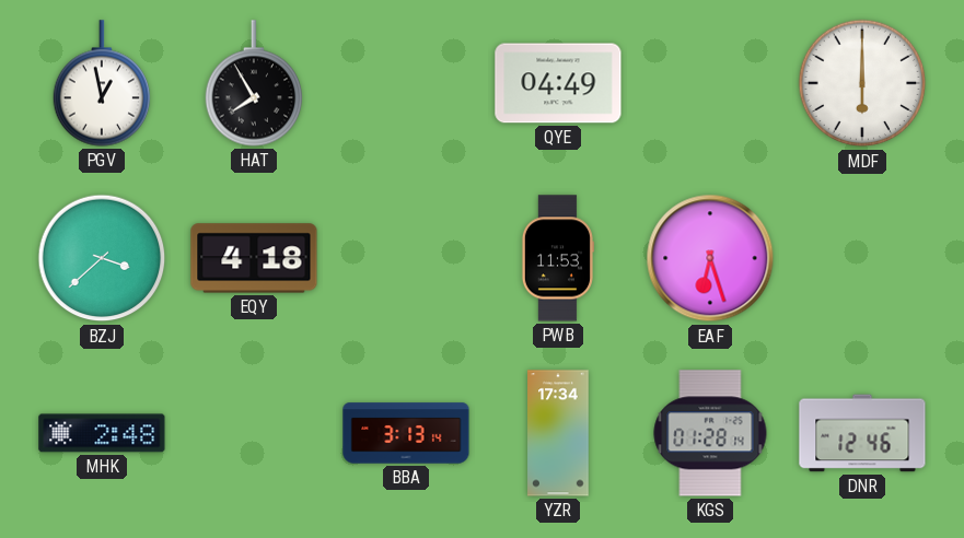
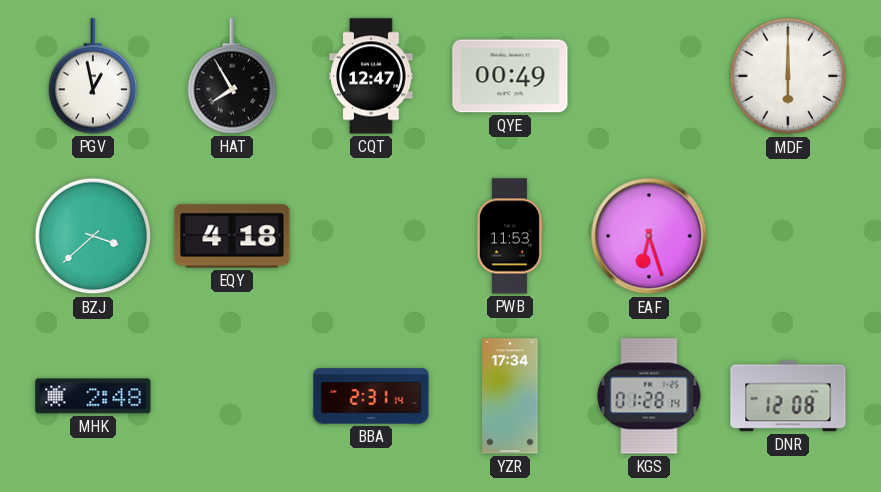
CQT: none -> 12:47 (371, 76)
QYE: 04:49 -> 00:49 (510, 76)
BBA: 3:13 -> 2:31 (371, 396)
DNR: 12:46 -> 12:08 (788, 396)
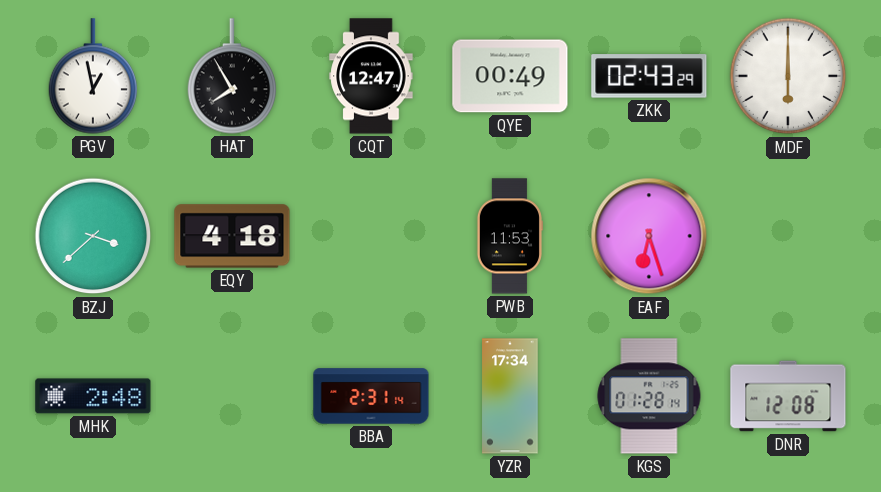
ZKK: none -> 02:43 (649, 76)
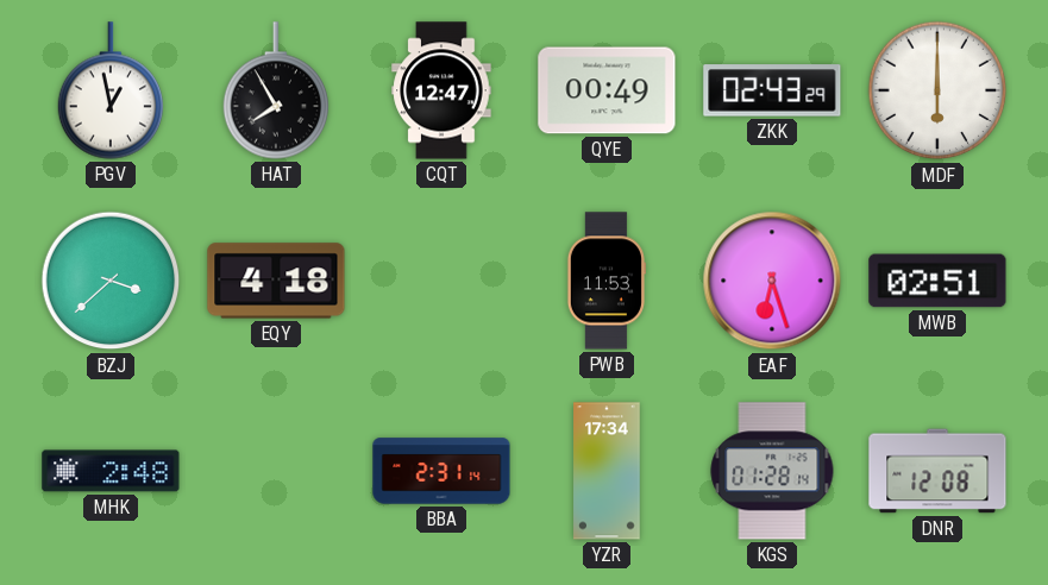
MWB: none -> 02:51 (937, 281)
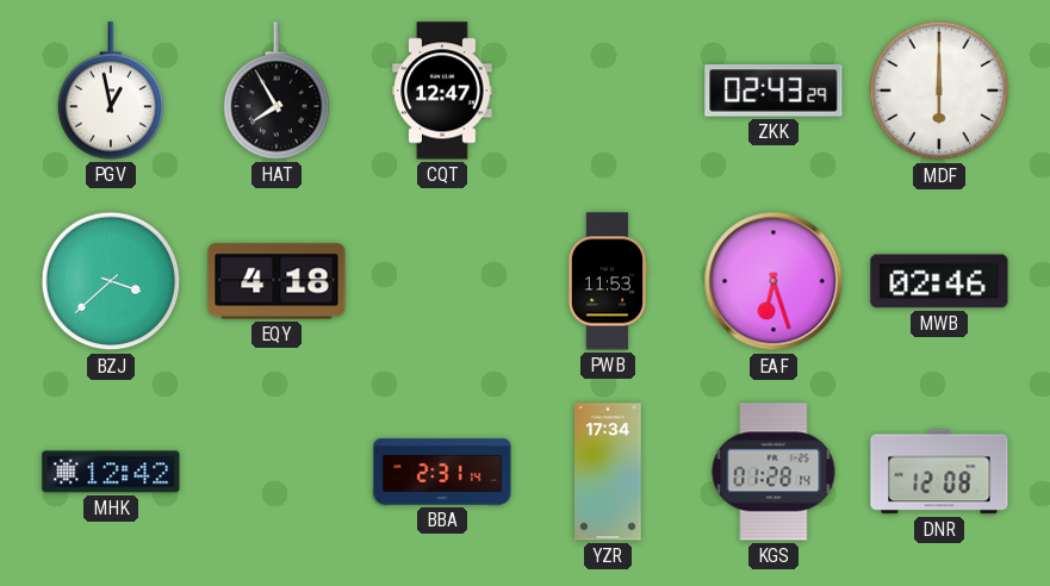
QYE: 00:49 -> none (607, 90)
MWB: 02:51 -> 02:46 (939, 281)
MHK: 2:48 -> 12:42 (111, 472)
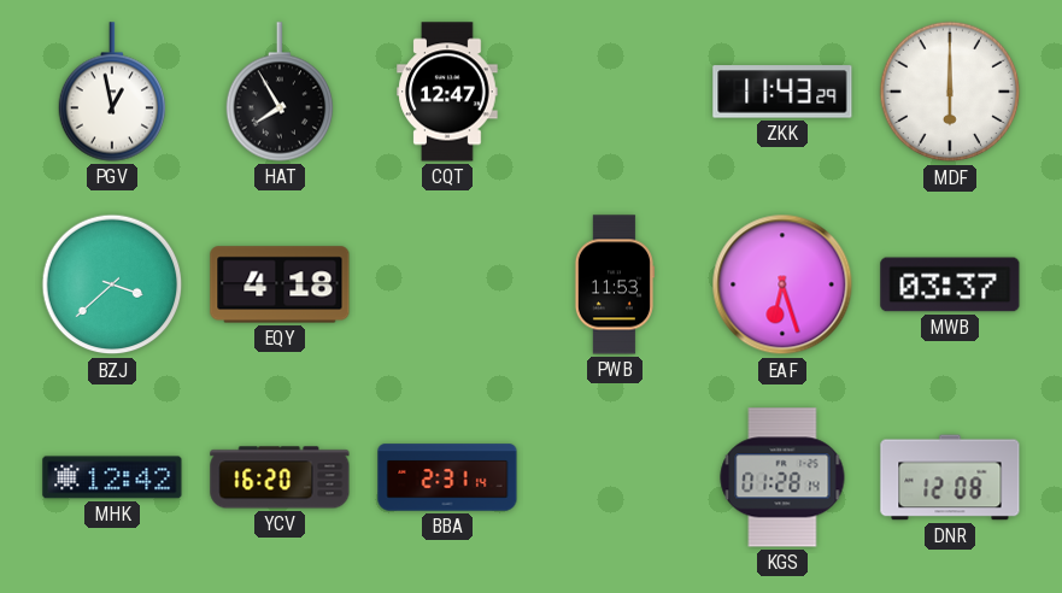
ZKK: 02:43 -> 11:43 (782, 92)
MWB: 02:46 -> 03:37 (950, 284)
YCV: none -> 16:20 (280, 477)
YZR: 17:34 -> none (608, 472)
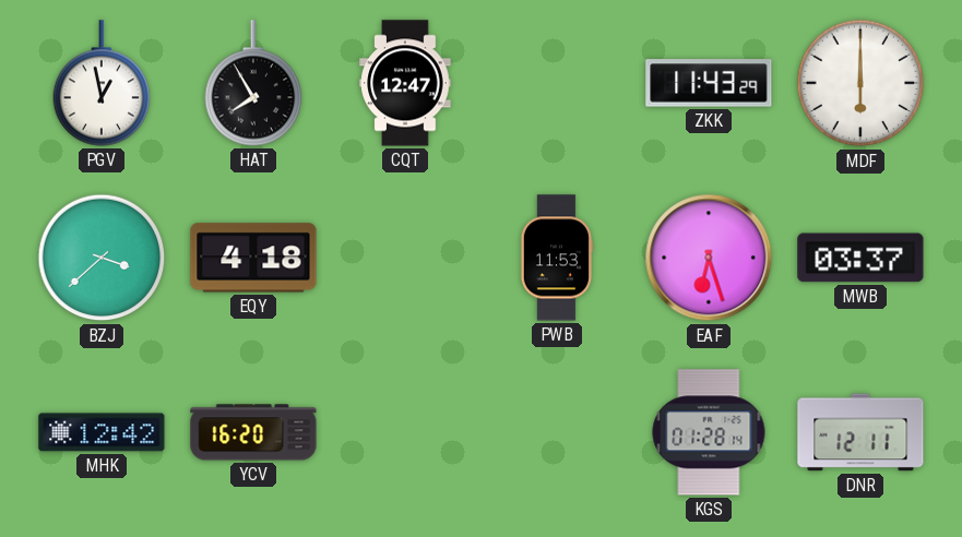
BBA: 2:31 -> none (447, 477)
DNR: 12:08 -> 12:11 (860, 432)
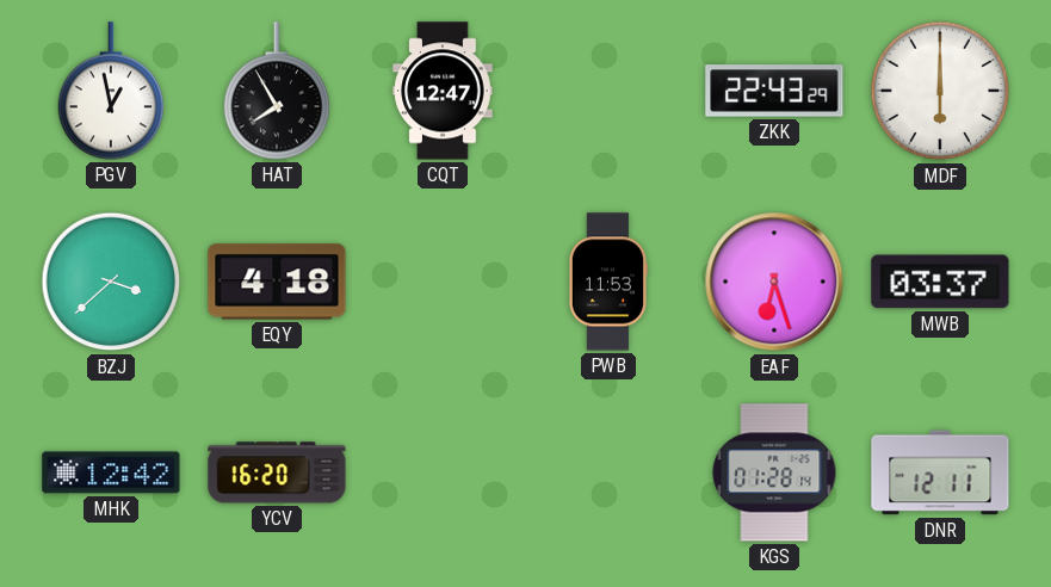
ZKK: 11:43 -> 22:43 (774, 91)
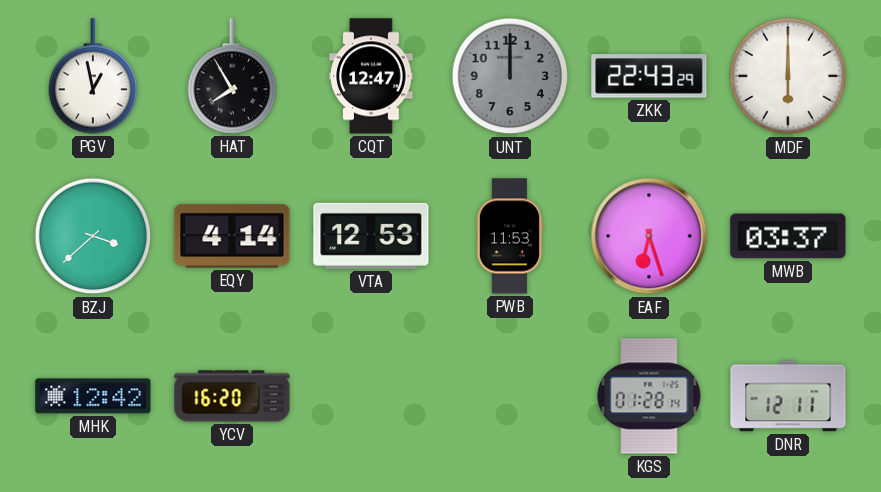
UNT: none -> 12:00 (510, 76)
EQY: 4:18 -> 4:14 (232, 236)
VTA: none -> 12:53 (371, 236)
